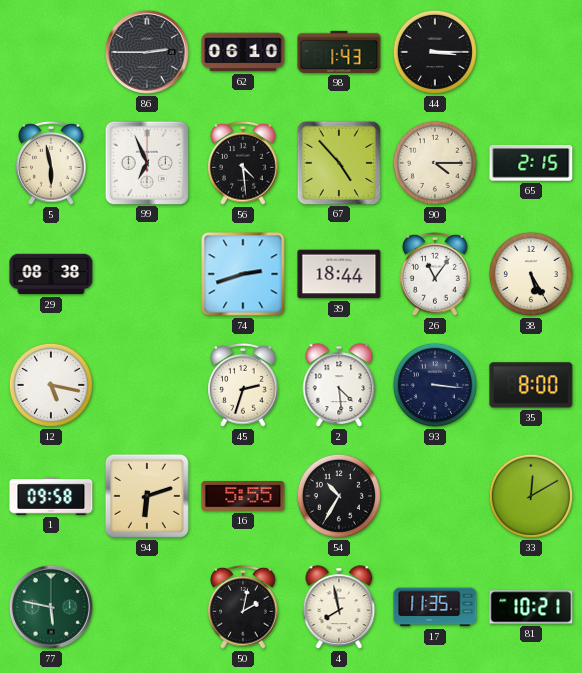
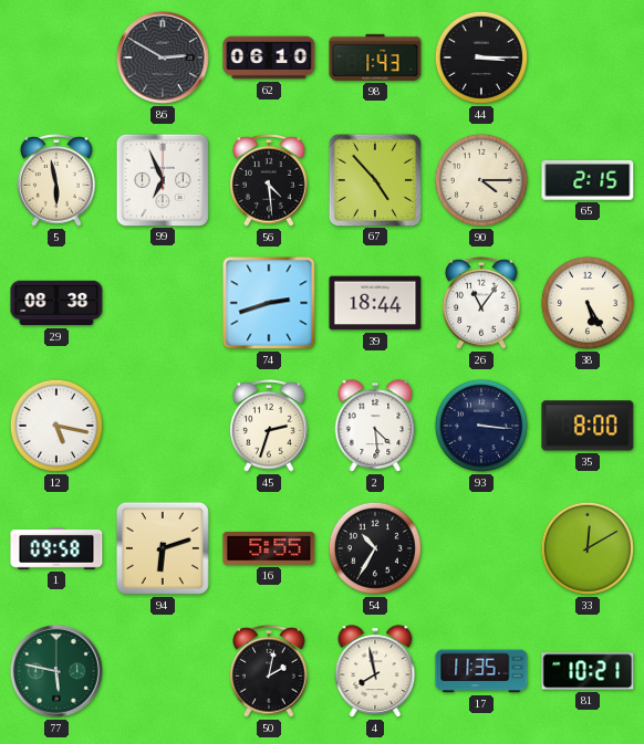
86: 2:45 -> 2:50 (163, 57)
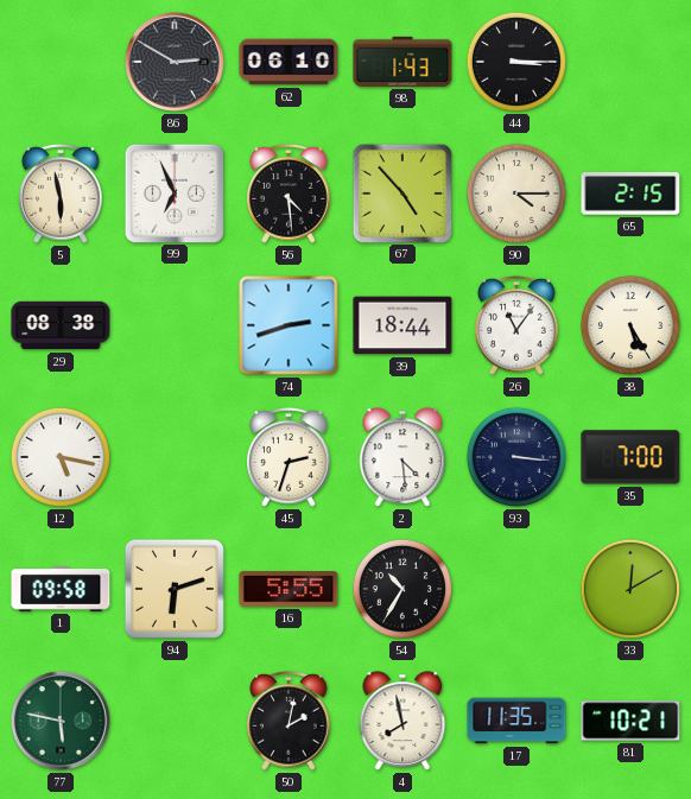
35: 8:00 -> 7:00 (630, 457)
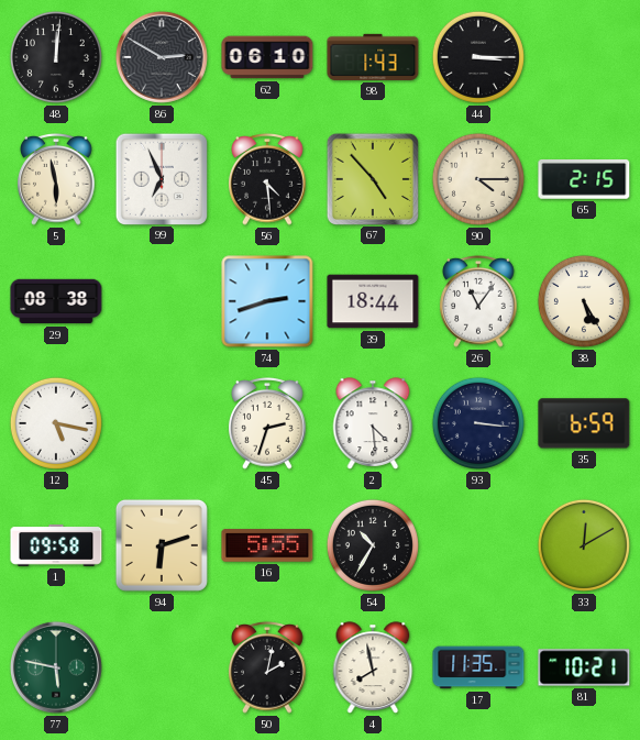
48: none -> 12:01 (56, 57)
35: 7:00 -> 6:59 (584, 423)
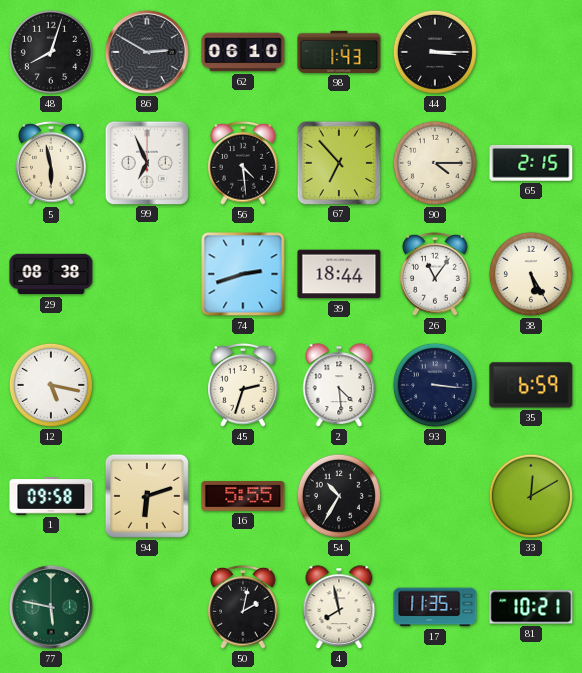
48: 12:01 -> 8:03 (51, 52)
67: 4:53 -> 6:53 (338, 162)
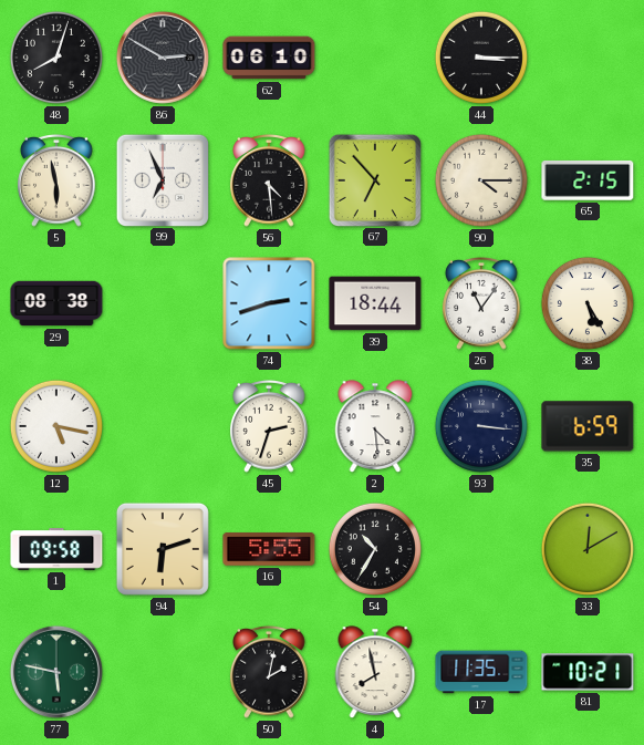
98: 1:43 -> none (339, 52)
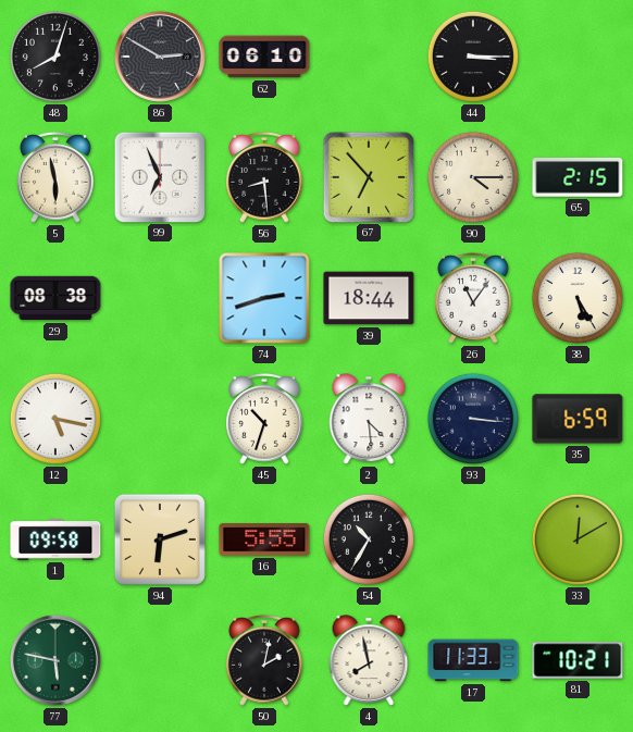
56: 4:29 -> 8:29 (264, 178)
45: 2:33 -> 10:33 (264, 420)
17: 11:35 -> 11:33 (473, 660)
